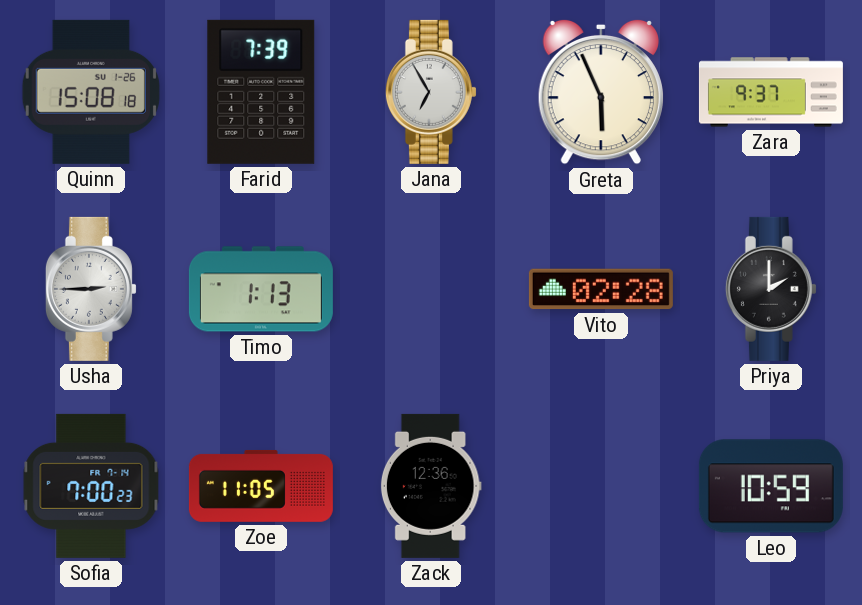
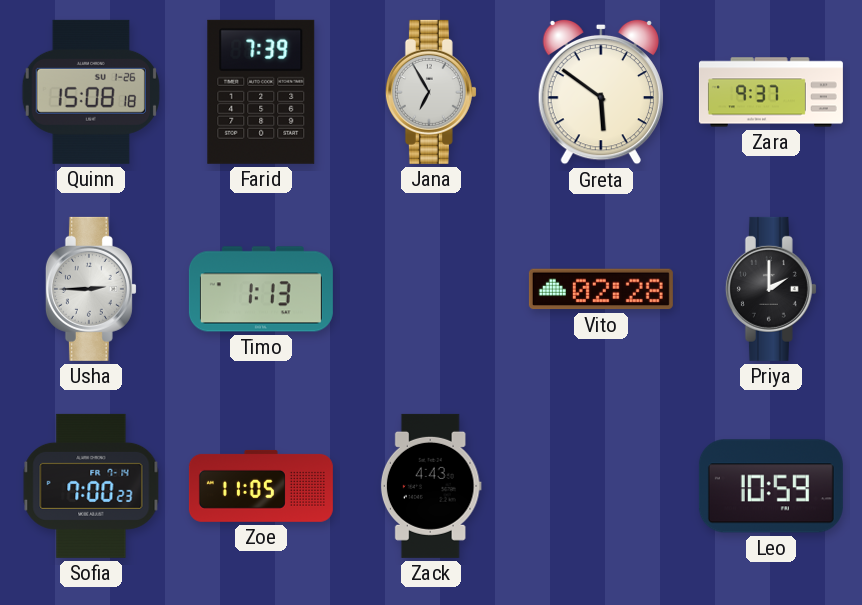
Greta: 5:56 -> 5:51 (601, 92)
Zack: 12:36 -> 4:43 (431, 486)
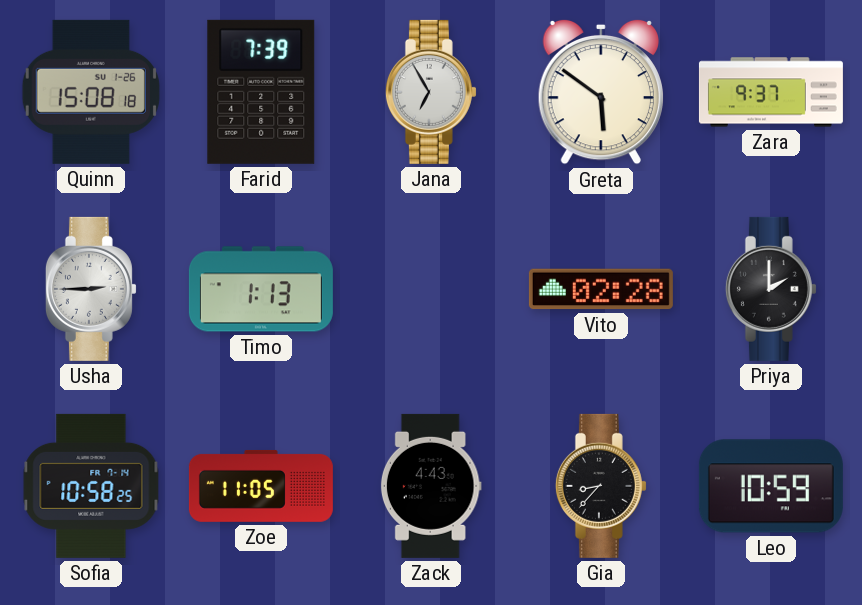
Sofia: 7:00 -> 10:58 (91, 486)
Gia: none -> 8:37 (601, 486)
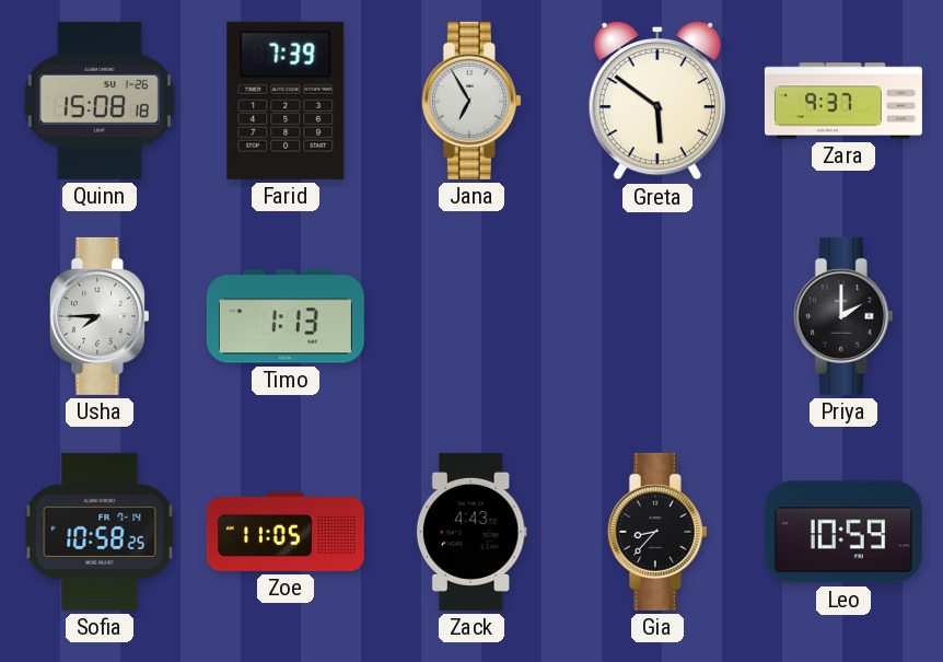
Usha: 2:45 -> 7:45 (100, 316)
Vito: 02:28 -> none (601, 289)
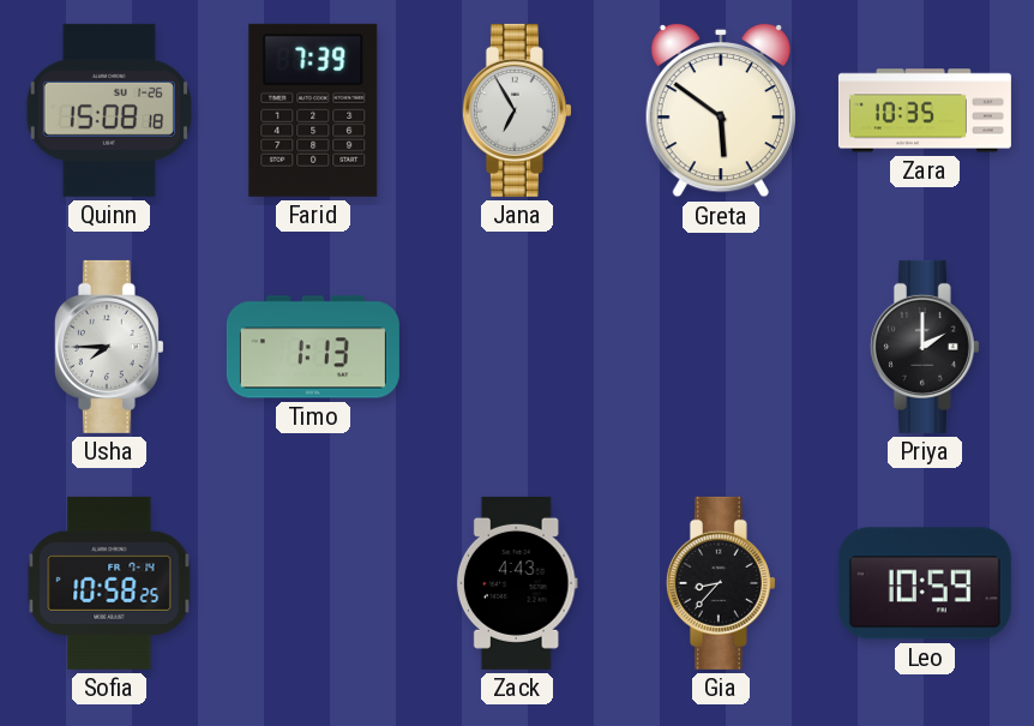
Zara: 9:37 -> 10:35 (925, 110)
Zoe: 11:05 -> none (286, 532)
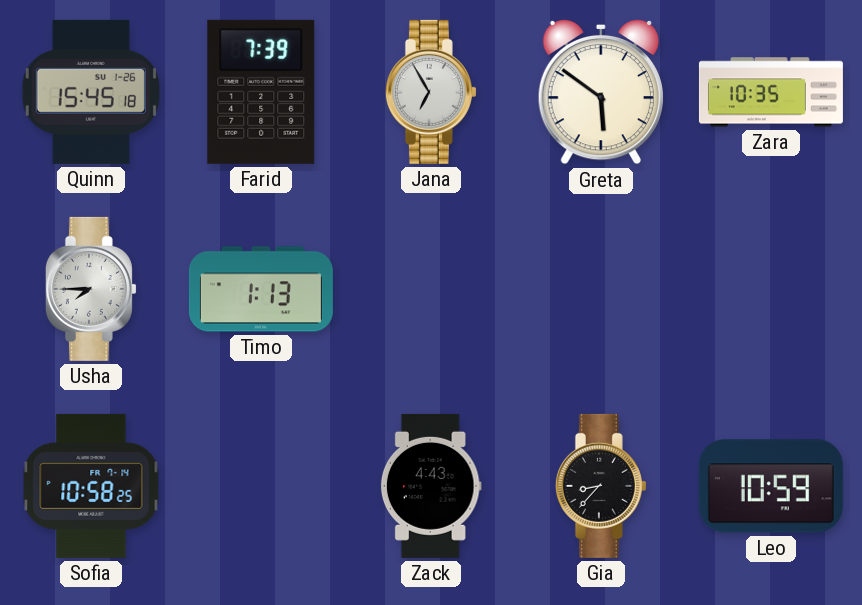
Quinn: 15:08 -> 15:45 (91, 92)
Priya: 2:00 -> none (925, 347)
